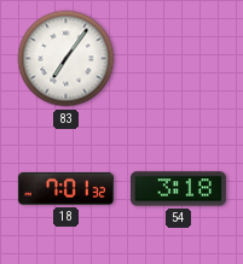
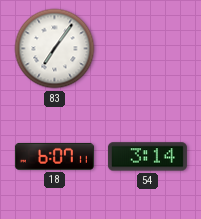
18: 7:01 -> 6:07 (54, 156)
54: 3:18 -> 3:14 (147, 157)
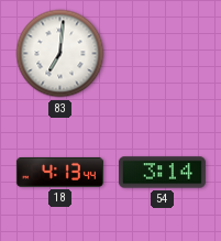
83: 7:06 -> 7:01 (60, 54)
18: 6:07 -> 4:13 (59, 172)
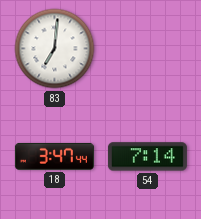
18: 4:13 -> 3:47 (54, 156)
54: 3:14 -> 7:14 (147, 157)
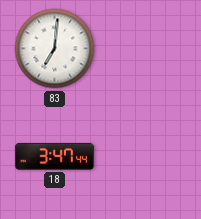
54: 7:14 -> none (147, 157)
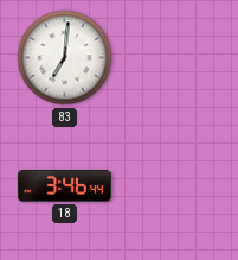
18: 3:47 -> 3:46 (64, 185)
